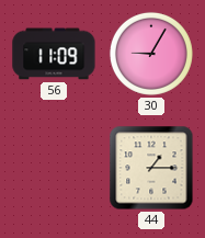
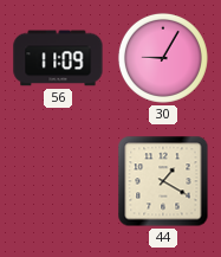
44: 1:15 -> 1:20 (163, 181)
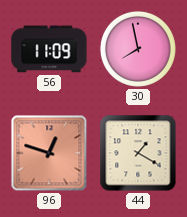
30: 9:05 -> 7:58 (138, 49)
96: none -> 12:48 (49, 153)
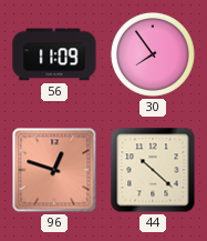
30: 7:58 -> 7:54 (153, 54)
44: 1:20 -> 10:22 (153, 170)
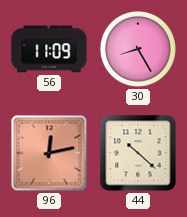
30: 7:54 -> 8:25 (138, 49)
96: 12:48 -> 12:13 (49, 153)
